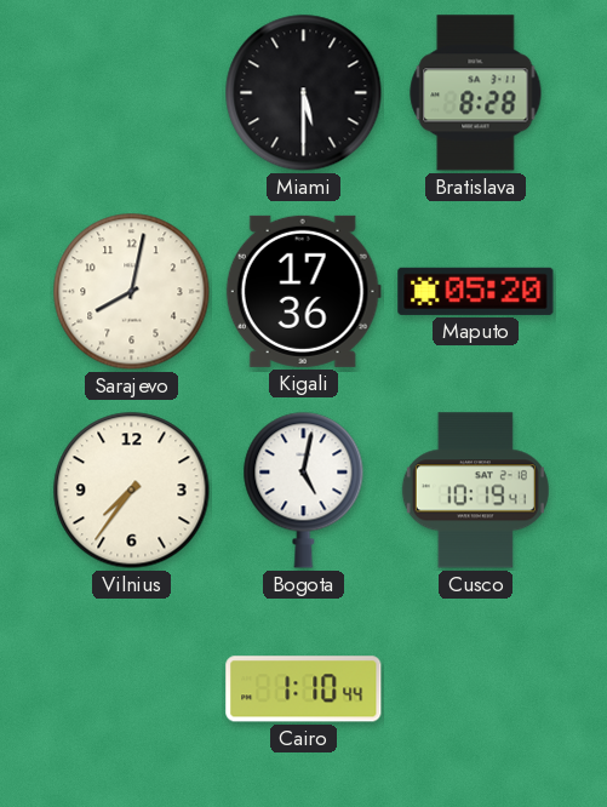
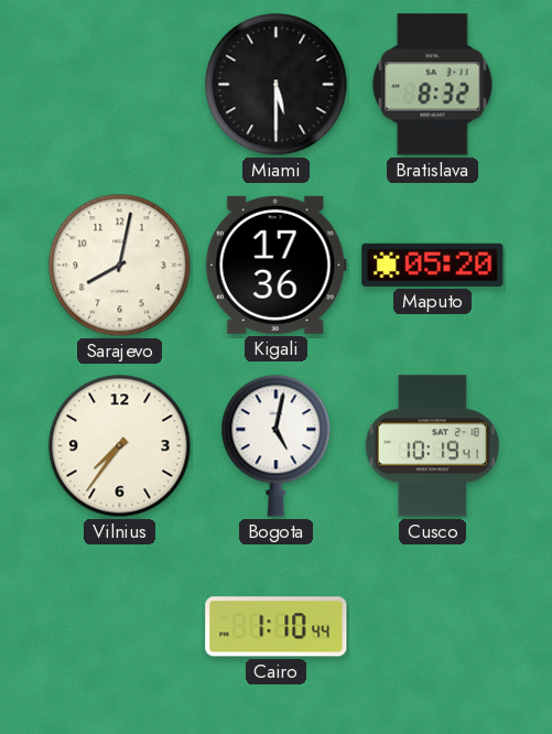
Bratislava: 8:28 -> 8:32 (433, 85)
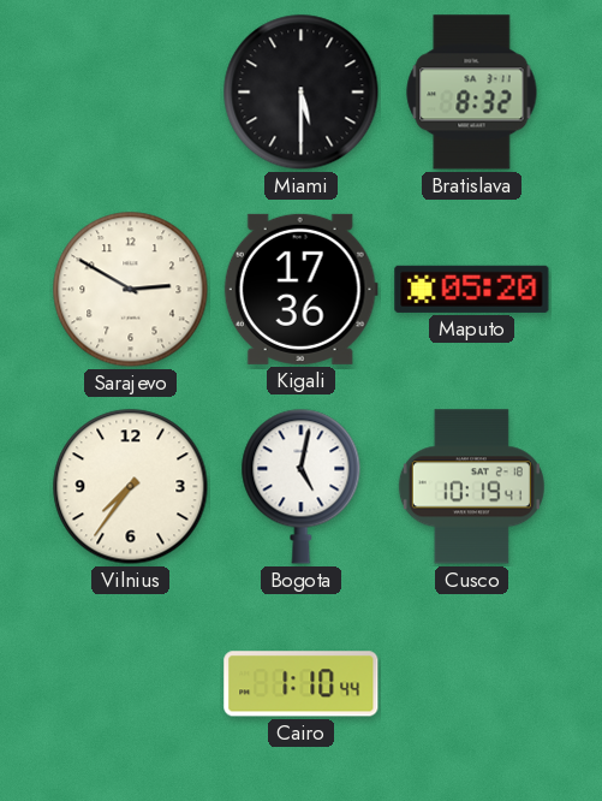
Sarajevo: 8:02 -> 2:50 (131, 290)
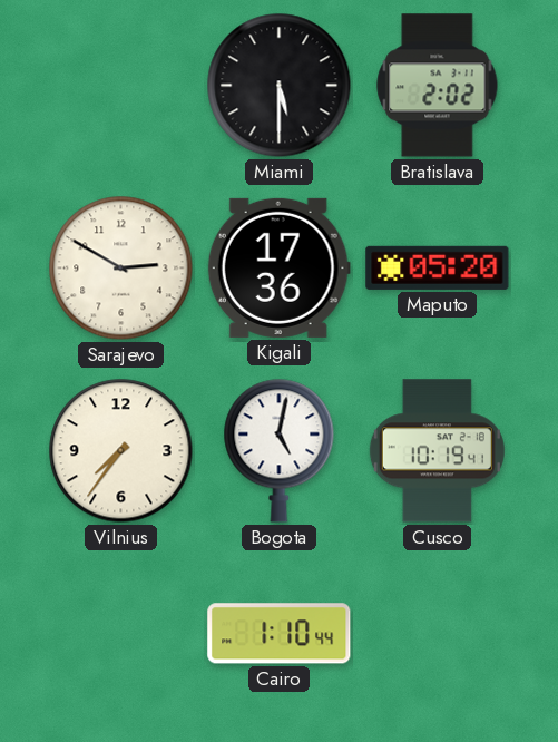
Bratislava: 8:32 -> 2:02 (438, 86)
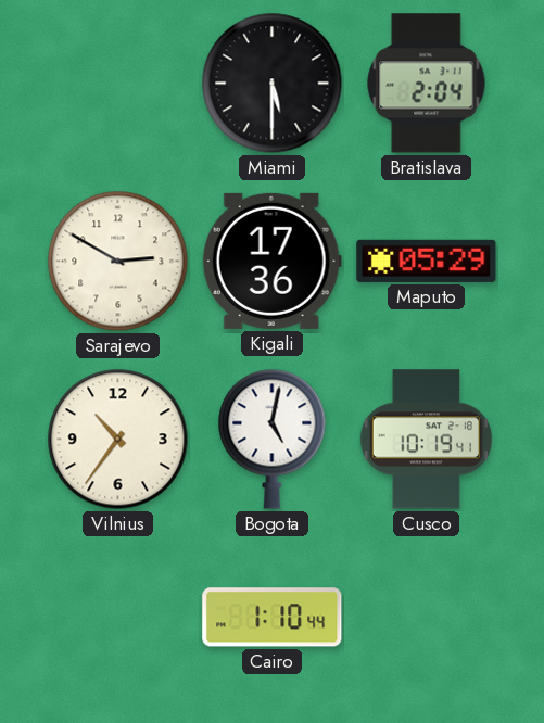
Bratislava: 2:02 -> 2:04 (427, 84)
Maputo: 05:20 -> 05:29 (427, 261)
Vilnius: 7:36 -> 10:36 (118, 440)
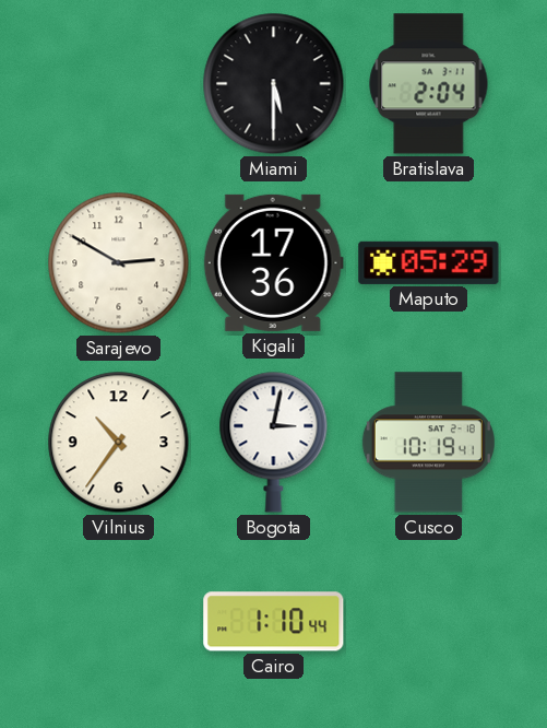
Bogota: 5:02 -> 3:02 (274, 442)
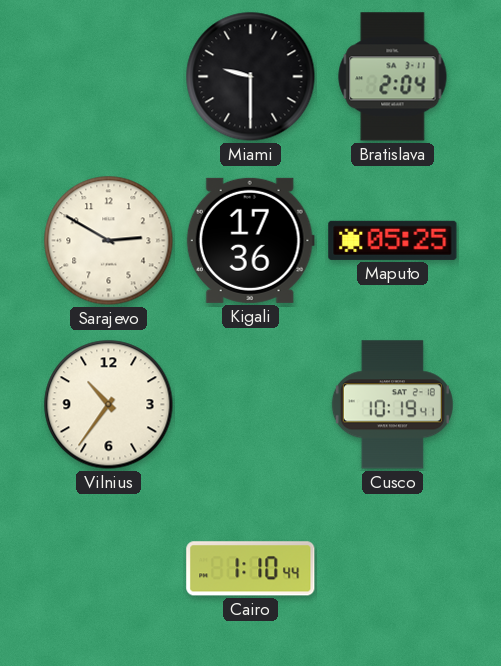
Miami: 5:30 -> 9:30 (251, 77)
Maputo: 05:29 -> 05:25 (393, 240)
Bogota: 3:02 -> none (274, 442)
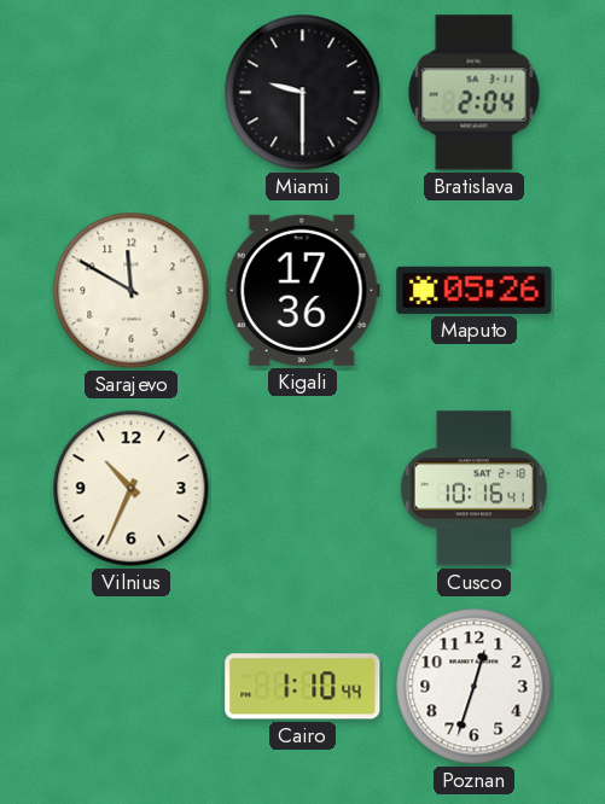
Sarajevo: 2:50 -> 11:50 (132, 291)
Maputo: 05:25 -> 05:26 (475, 290)
Vilnius: 10:36 -> 10:34 (132, 489)
Cusco: 10:19 -> 10:16 (473, 489)
Poznan: none -> 12:33 (475, 687)
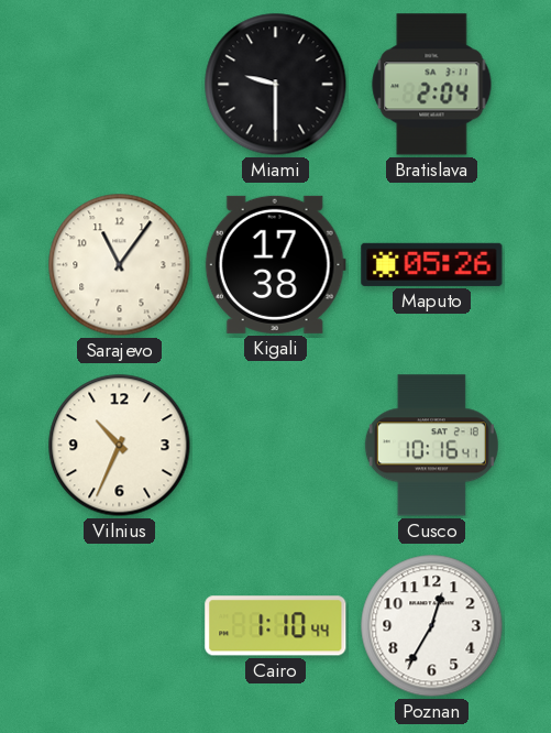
Sarajevo: 11:50 -> 11:06 (120, 265)
Kigali: 17:36 -> 17:38 (275, 264)
Poznan: 12:33 -> 12:35 (432, 626)
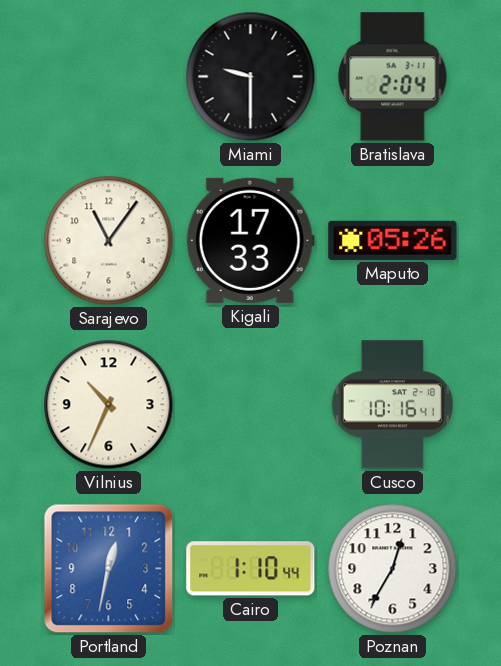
Kigali: 17:38 -> 17:33 (250, 240)
Portland: none -> 12:32 (109, 569)
